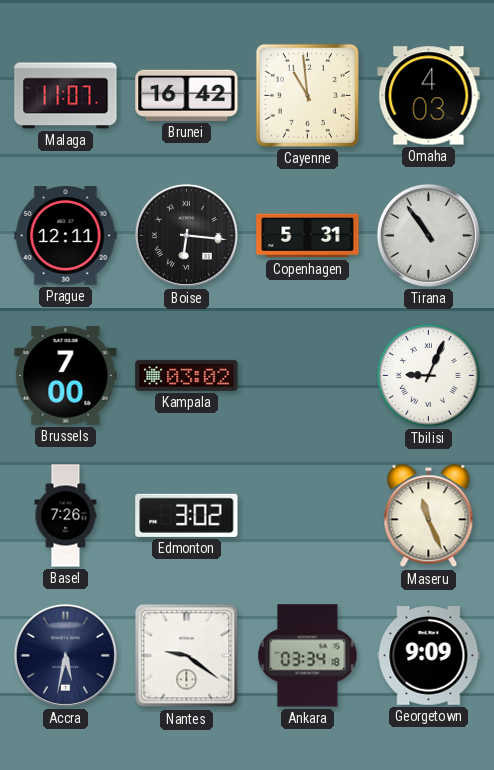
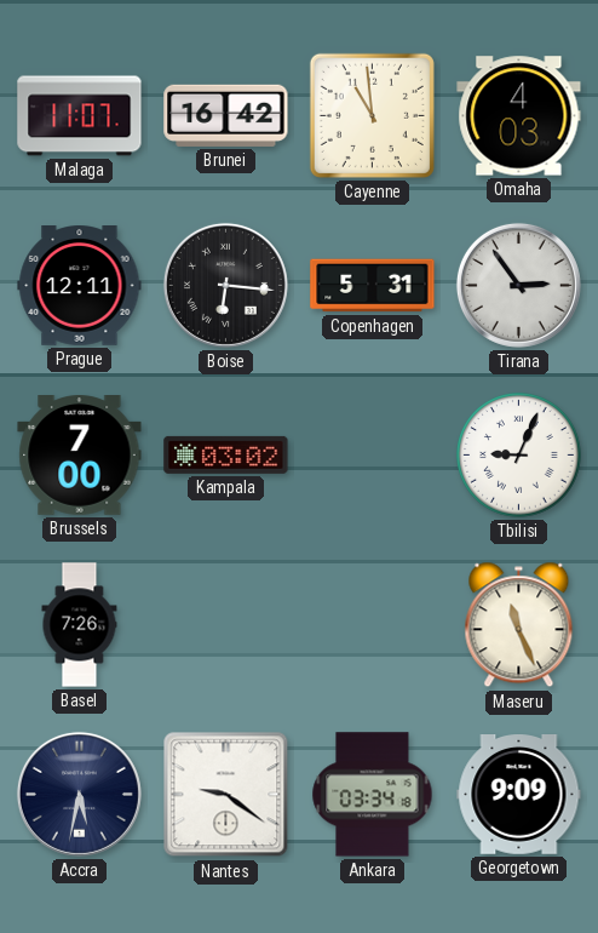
Tirana: 10:54 -> 2:54 (518, 285)
Edmonton: 3:02 -> none (187, 515)
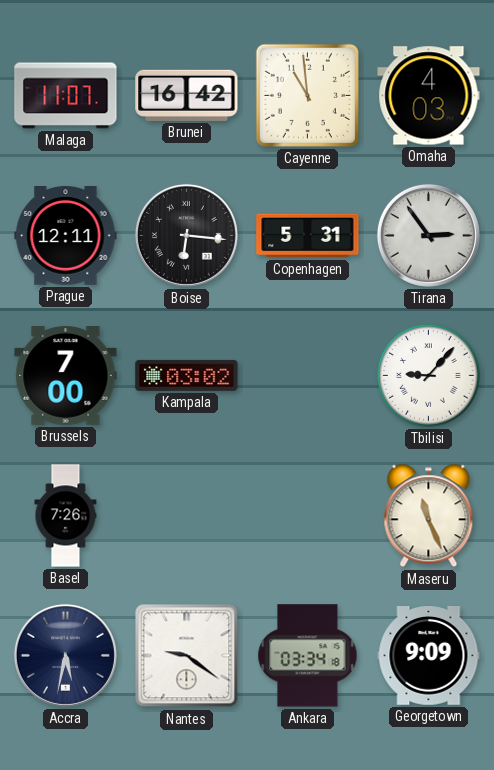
Tbilisi: 9:04 -> 9:07 (429, 376)
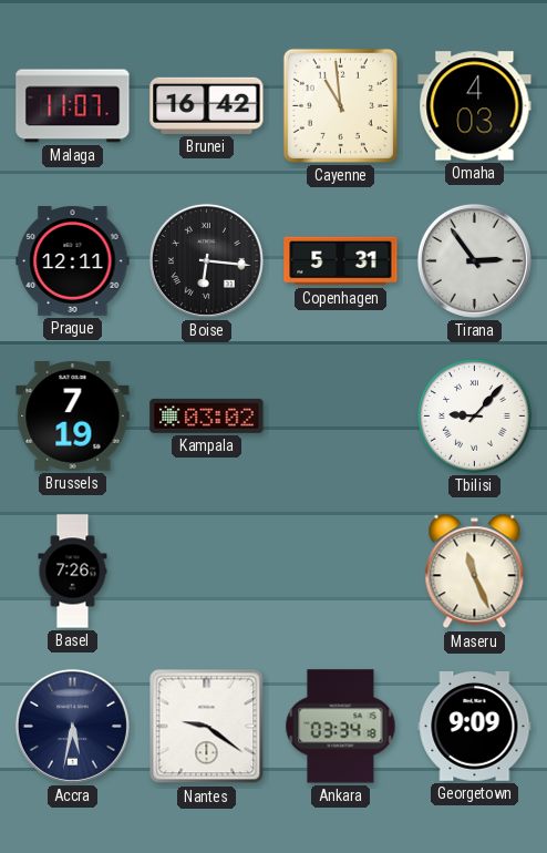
Brussels: 7:00 -> 7:19 (73, 417)
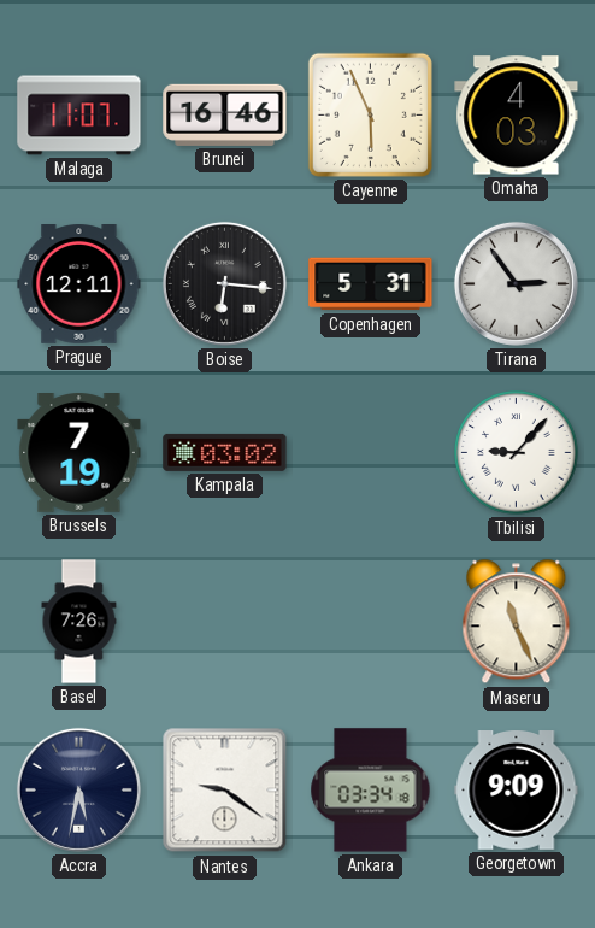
Brunei: 16:42 -> 16:46 (225, 114)
Cayenne: 10:59 -> 5:56 (370, 114)
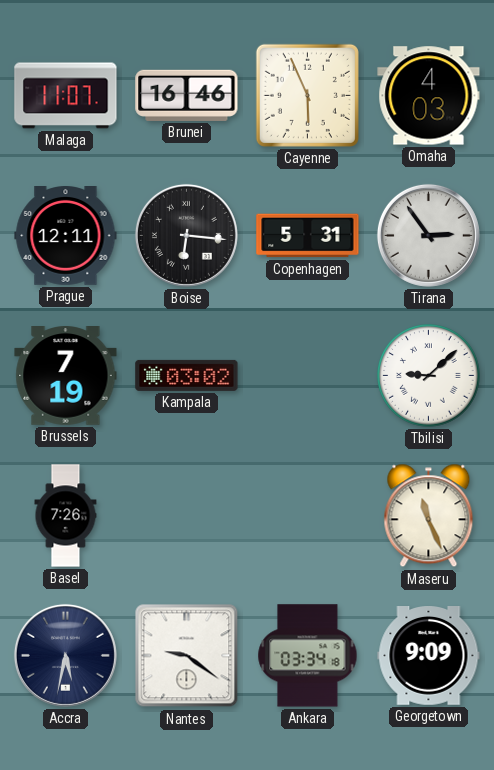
Tbilisi: 9:07 -> 9:08 (429, 376)
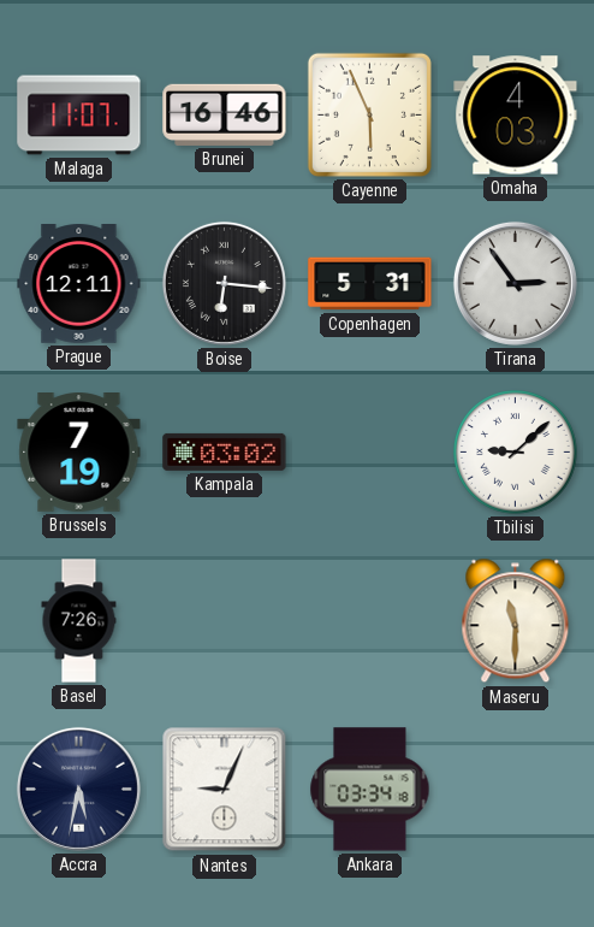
Maseru: 11:26 -> 11:30 (516, 621)
Nantes: 9:21 -> 9:04 (225, 790)
Georgetown: 9:09 -> none (429, 656)
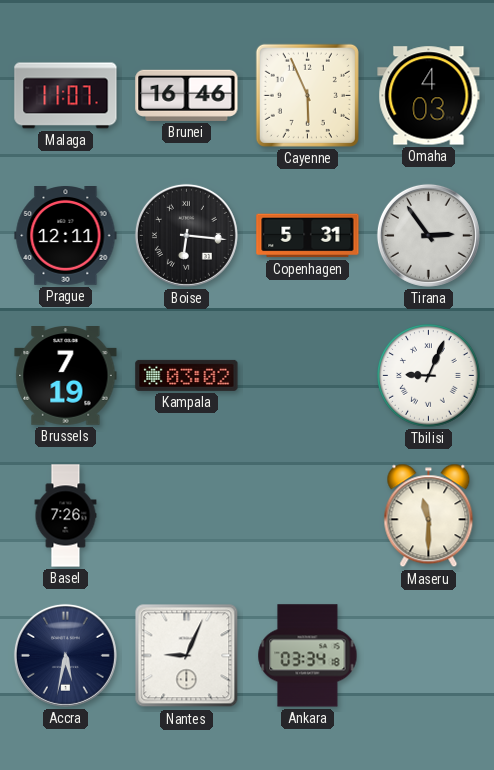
Tbilisi: 9:08 -> 9:04 (429, 376)
